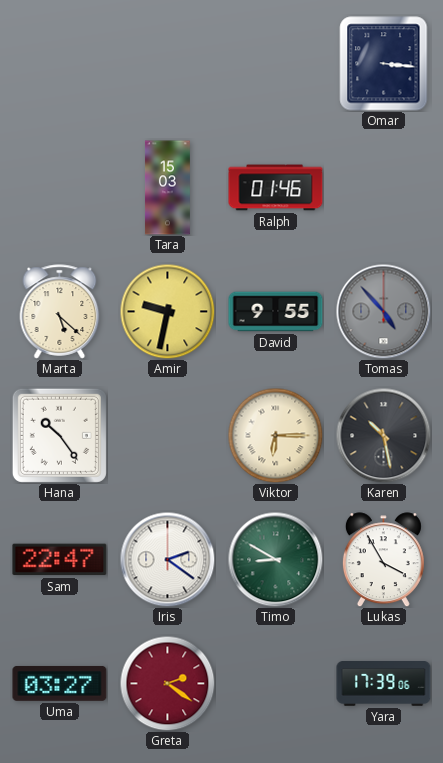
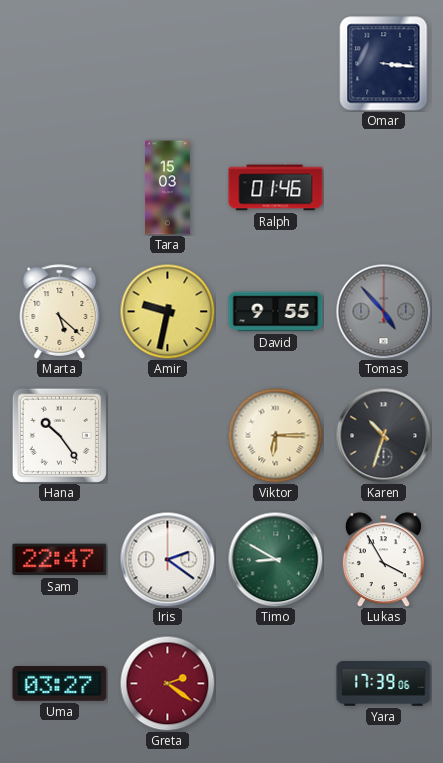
Karen: 10:28 -> 10:33 (383, 435)
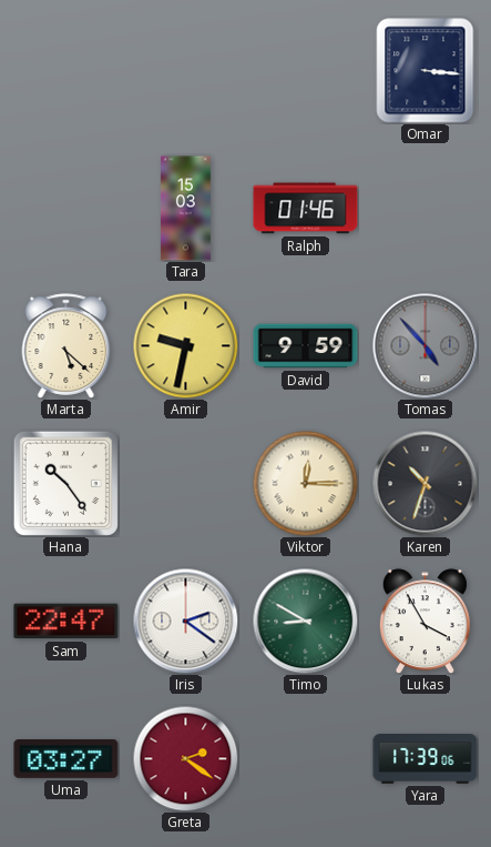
David: 9:55 -> 9:59 (306, 346)
Viktor: 6:15 -> 12:15 (305, 483)
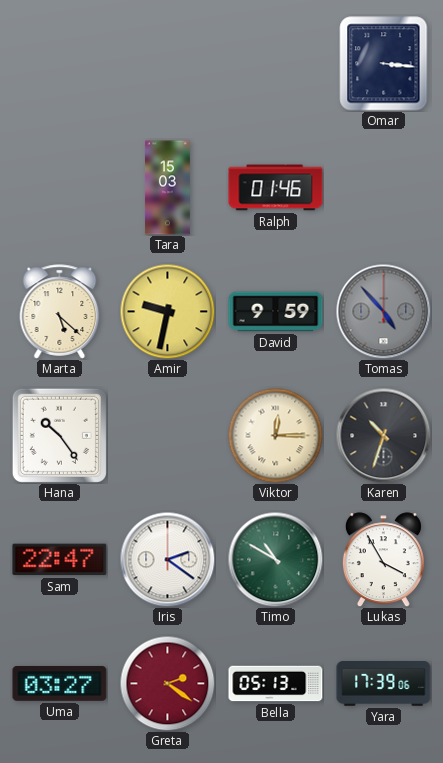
Timo: 8:50 -> 10:50 (275, 559)
Bella: none -> 05:13 (276, 684)
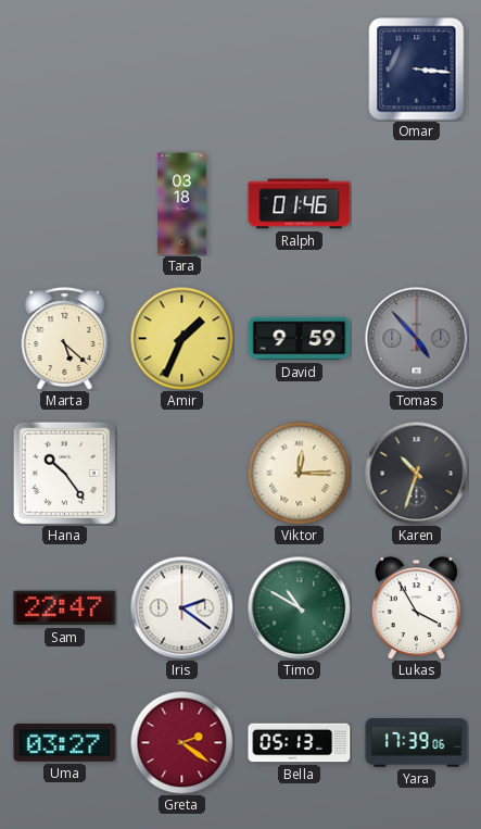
Tara: 15:03 -> 03:18 (181, 204)
Amir: 9:32 -> 1:34 (181, 338)
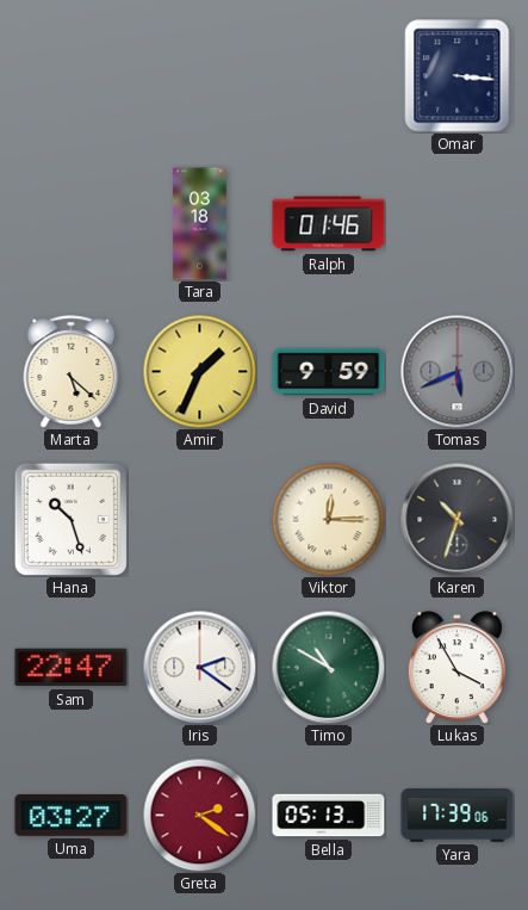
Tomas: 4:53 -> 5:41 (456, 371)
Hana: 10:24 -> 10:27 (70, 519)
